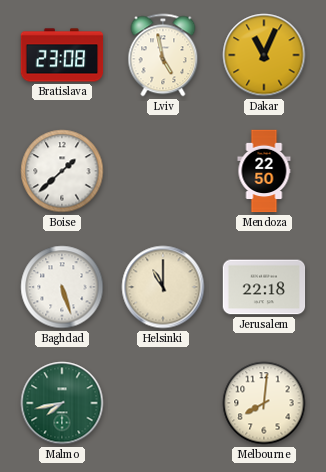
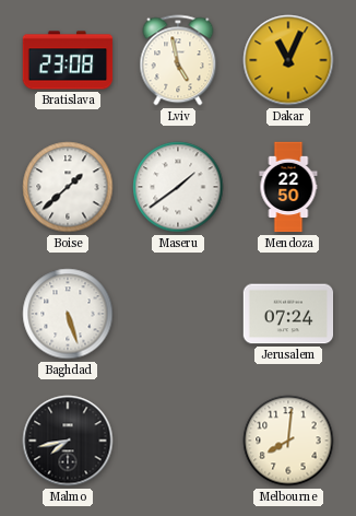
Maseru: none -> 1:39 (178, 187)
Helsinki: 11:00 -> none (163, 287)
Jerusalem: 22:18 -> 07:24 (288, 314)
Malmo dial: green -> black (68, 441)
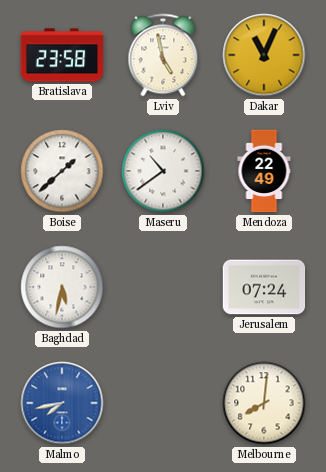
Bratislava: 23:08 -> 23:58 (62, 55)
Maseru: 1:39 -> 10:39 (163, 171)
Mendoza: 22:50 -> 22:49 (264, 171)
Baghdad: 5:27 -> 5:32 (62, 287)
Malmo dial: black -> blue (62, 403)
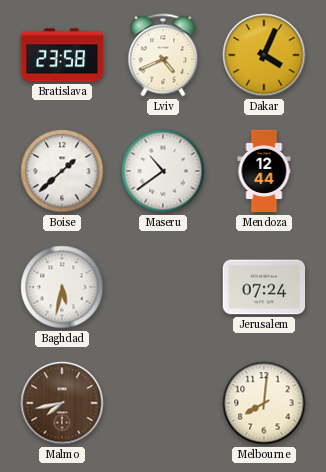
Lviv: 4:58 -> 4:41 (163, 55)
Dakar: 11:04 -> 4:04 (264, 55)
Mendoza: 22:49 -> 12:44 (264, 171)
Malmo dial: blue -> brown (62, 403)
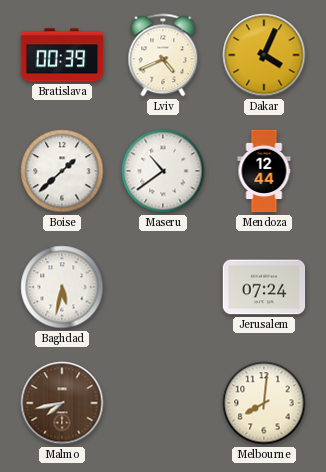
Bratislava: 23:58 -> 00:39 (62, 55)
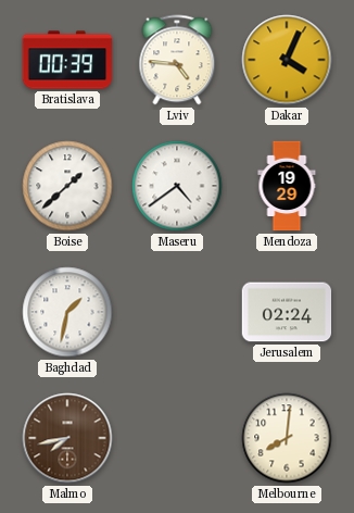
Lviv: 4:41 -> 4:46 (177, 60)
Maseru: 10:39 -> 4:39 (177, 186)
Mendoza: 12:44 -> 19:29 (287, 186)
Baghdad: 5:32 -> 1:32 (67, 312)
Jerusalem: 07:24 -> 02:24 (287, 312)
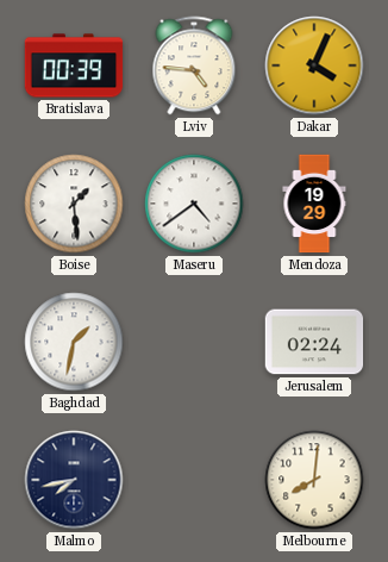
Boise: 1:38 -> 1:29 (74, 204)
Malmo dial: brown -> navy (74, 480)
